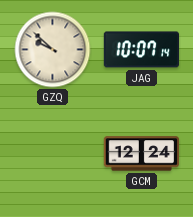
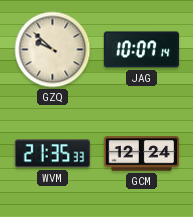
WVM: none -> 21:35 (53, 154)
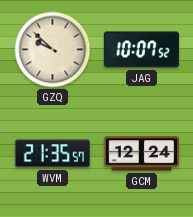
JAG: 10:07:14 -> 10:07:52 (142, 50)
WVM: 21:35:33 -> 21:35:57 (53, 154)
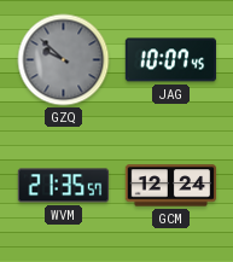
GZQ dial: cream -> grey (64, 60)
JAG: 10:07:52 -> 10:07:45 (171, 60)
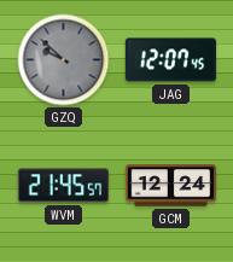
JAG: 10:07 -> 12:07 (171, 60)
WVM: 21:35 -> 21:45 (64, 186)
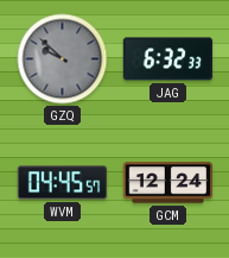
JAG: 12:07 -> 6:32 (168, 59)
WVM: 21:45 -> 04:45 (63, 183)
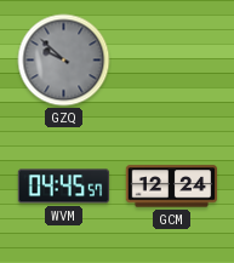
JAG: 6:32 -> none (168, 59)
